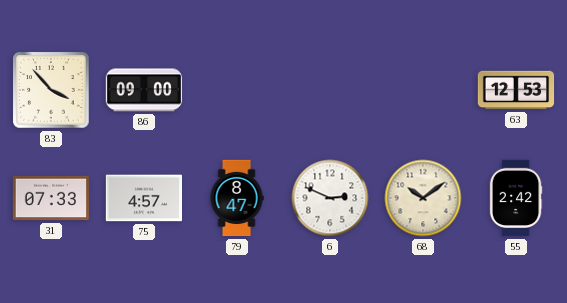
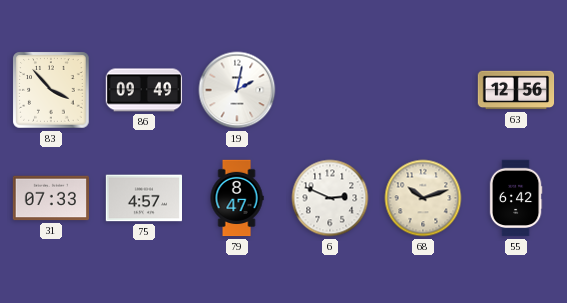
86: 09:00 -> 09:49 (144, 90)
19: none -> 2:02 (237, 90)
63: 12:53 -> 12:56 (516, 90)
68: 10:09 -> 10:12 (423, 198)
55: 2:42 -> 6:42 (516, 198)
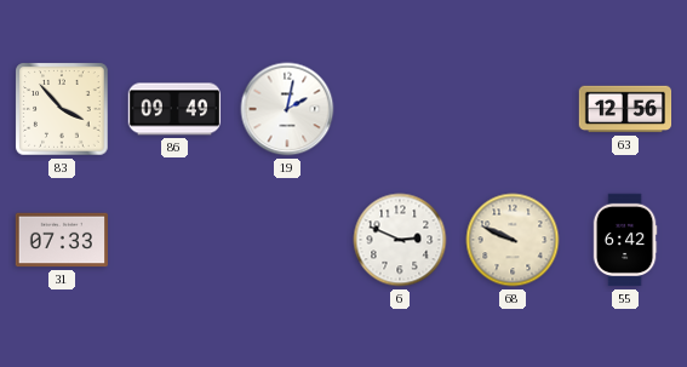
75: 4:57 -> none (144, 198)
79: 8:47 -> none (237, 198)
68: 10:12 -> 9:49 (513, 240)
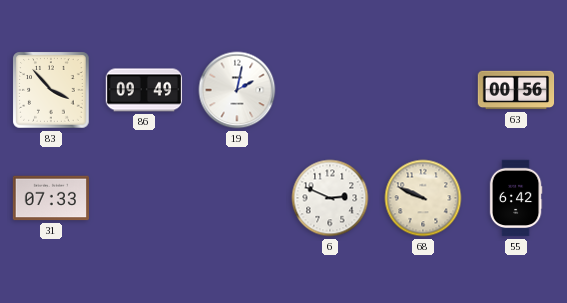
63: 12:56 -> 00:56 (516, 90)
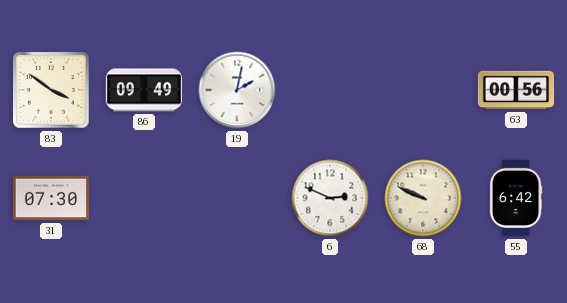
83: 3:53 -> 3:51 (51, 90)
31: 07:33 -> 07:30 (51, 198)
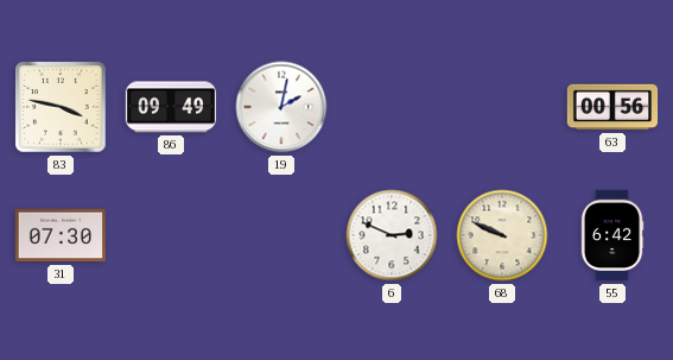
83: 3:51 -> 3:47 (61, 107)
